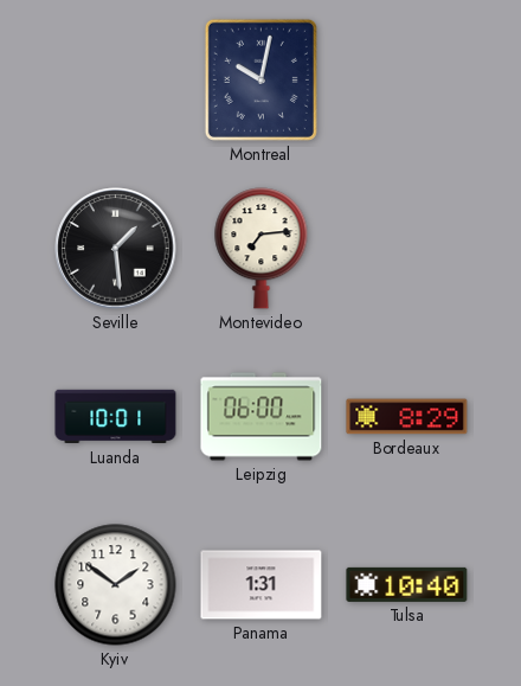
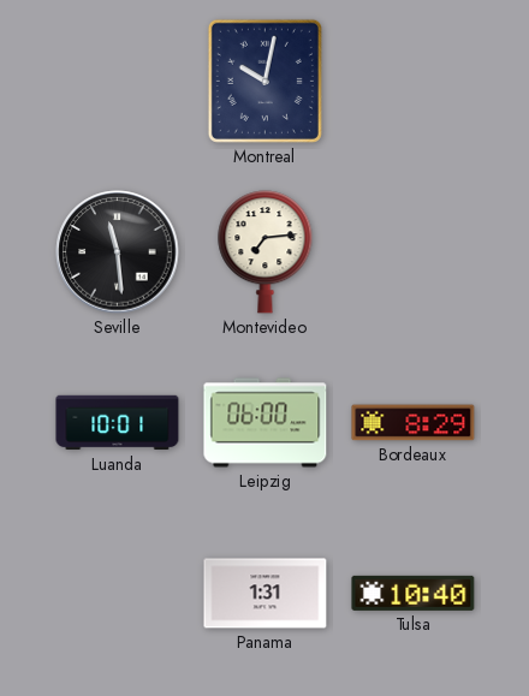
Seville: 1:29 -> 11:29 (118, 252)
Kyiv: 1:51 -> none (116, 585)
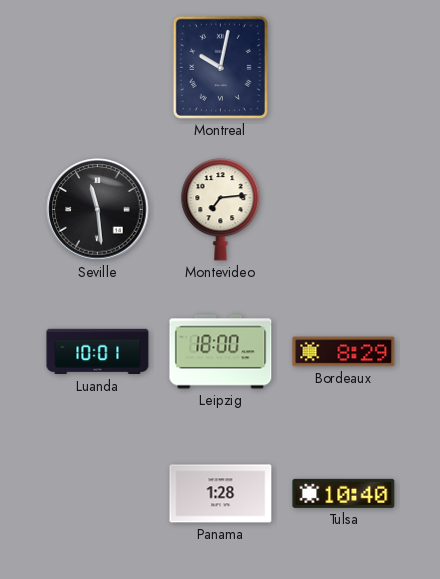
Leipzig: 06:00 -> 18:00 (221, 352)
Panama: 1:31 -> 1:28 (221, 494)
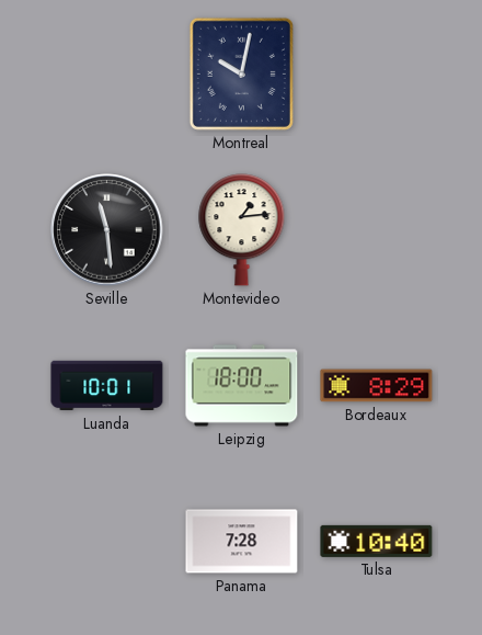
Montevideo: 7:14 -> 1:14 (242, 230)
Panama: 1:28 -> 7:28 (242, 542)
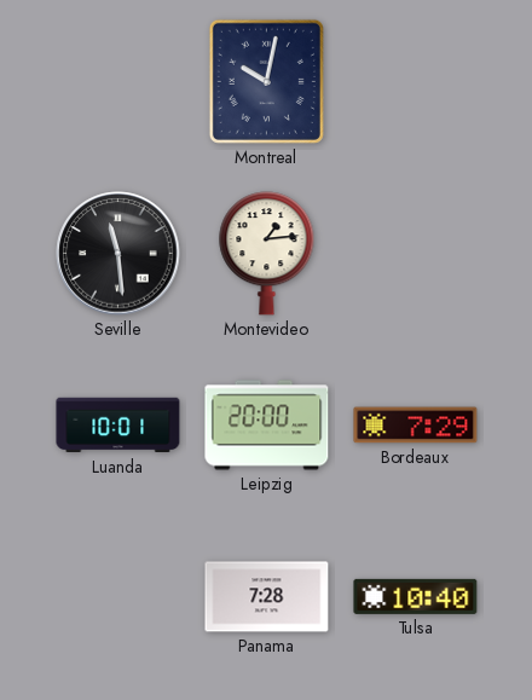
Leipzig: 18:00 -> 20:00 (267, 426)
Bordeaux: 8:29 -> 7:29 (416, 426)
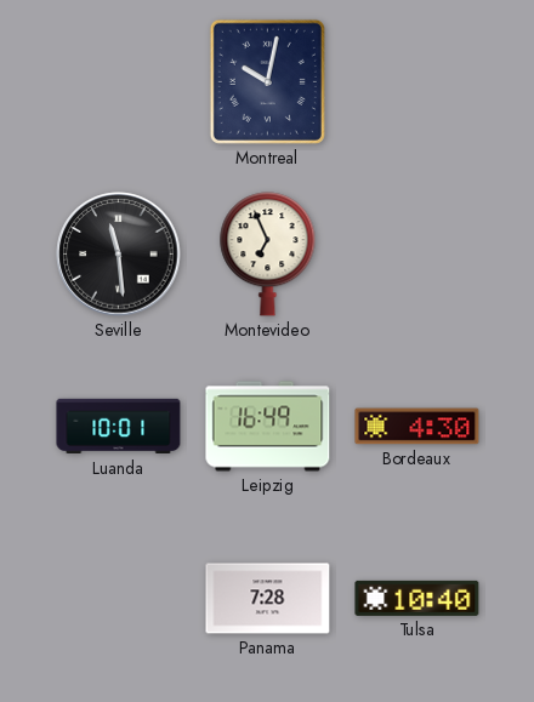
Montevideo: 1:14 -> 6:56 (268, 255)
Leipzig: 20:00 -> 16:49 (268, 427)
Bordeaux: 7:29 -> 4:30 (417, 427)
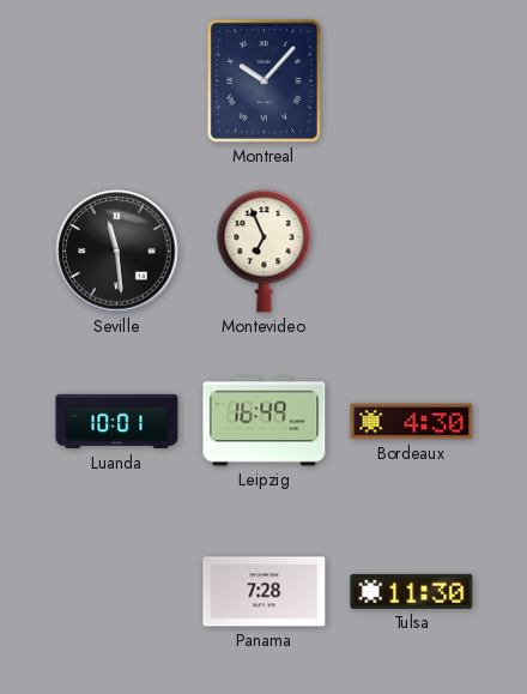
Montreal: 10:02 -> 10:07 (263, 80)
Tulsa: 10:40 -> 11:30 (412, 591)
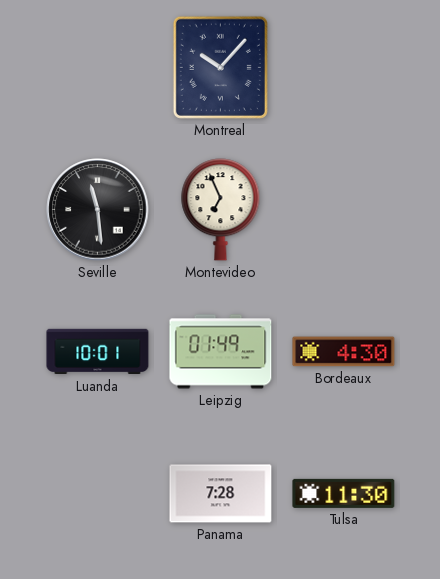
Leipzig: 16:49 -> 01:49 (221, 352)
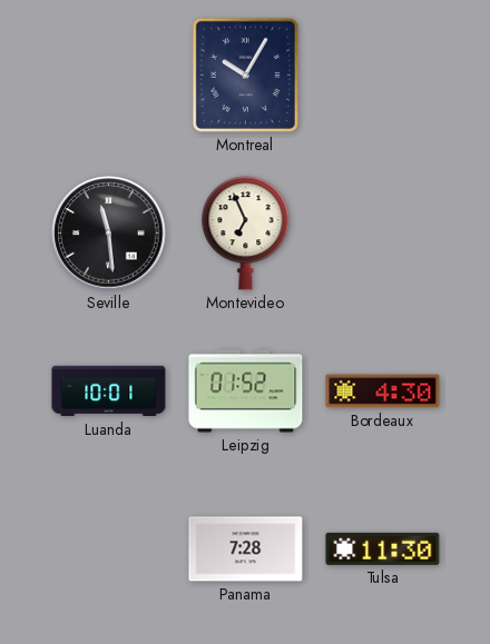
Montreal: 10:07 -> 10:05 (245, 75)
Leipzig: 01:49 -> 01:52 (246, 392)
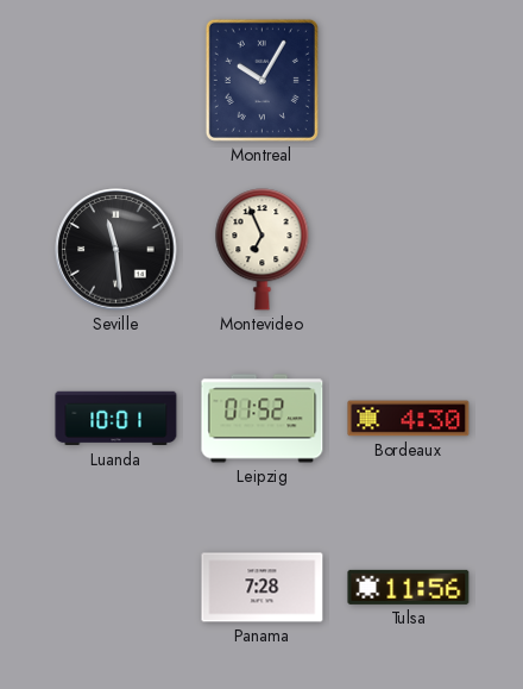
Tulsa: 11:30 -> 11:56 (409, 587)
